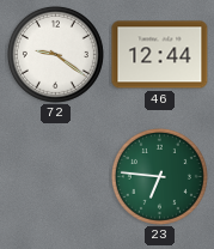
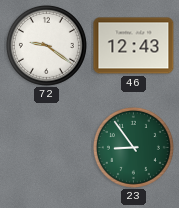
46: 12:44 -> 12:43 (134, 46)
23: 6:46 -> 8:54 (133, 147)
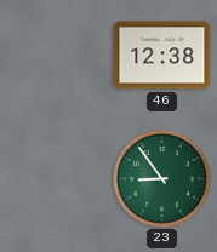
72: 9:21 -> none (46, 45)
46: 12:43 -> 12:38 (162, 56)
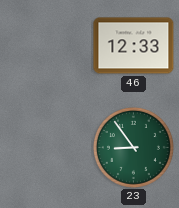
46: 12:38 -> 12:33 (134, 46)
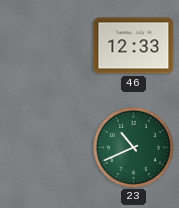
23: 8:54 -> 10:41 (133, 147)
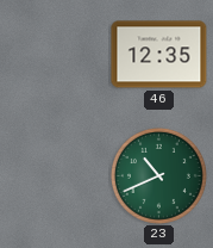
46: 12:33 -> 12:35 (159, 55)
